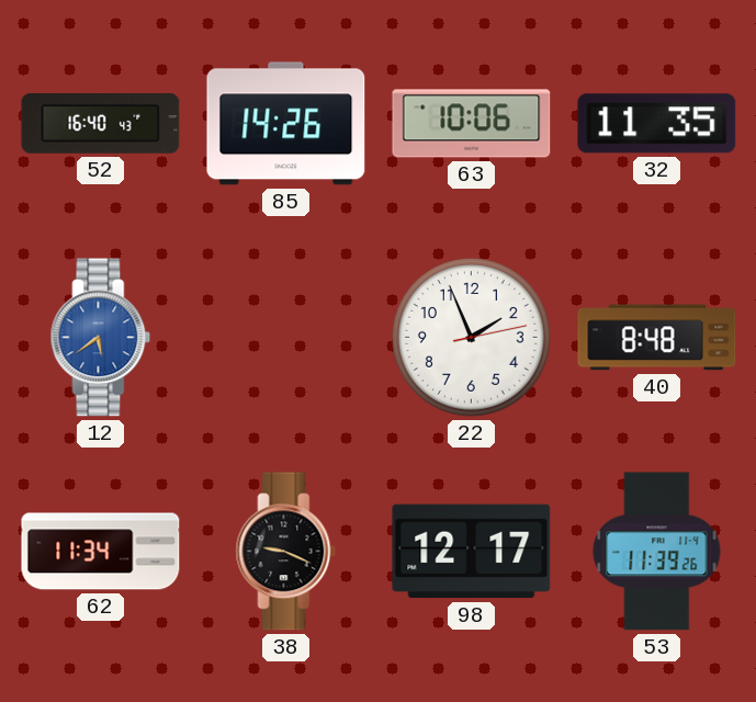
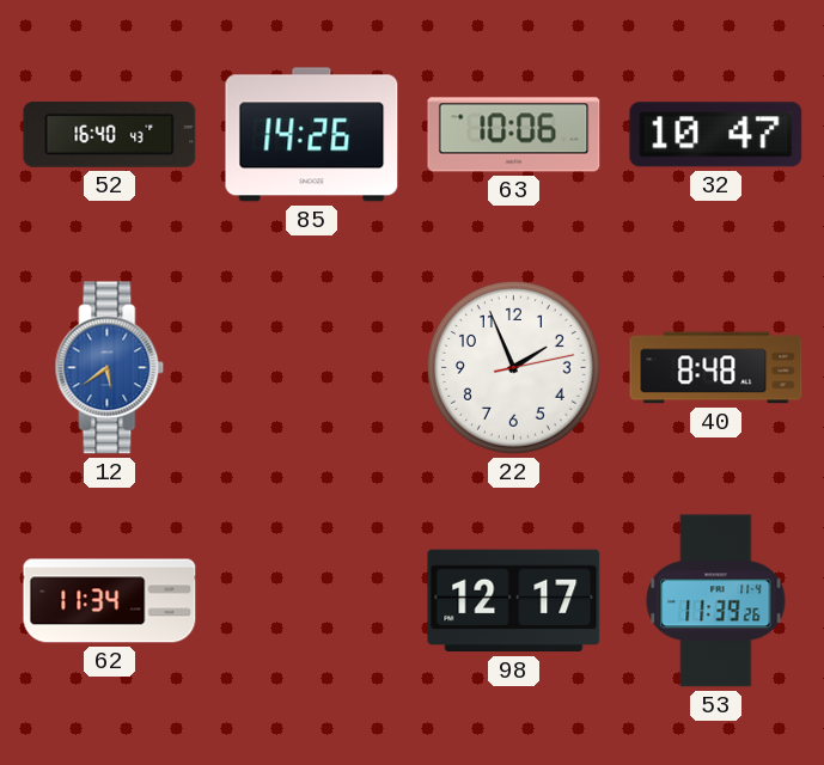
32: 11:35 -> 10:47 (716, 135)
38: 9:19 -> none (286, 552)
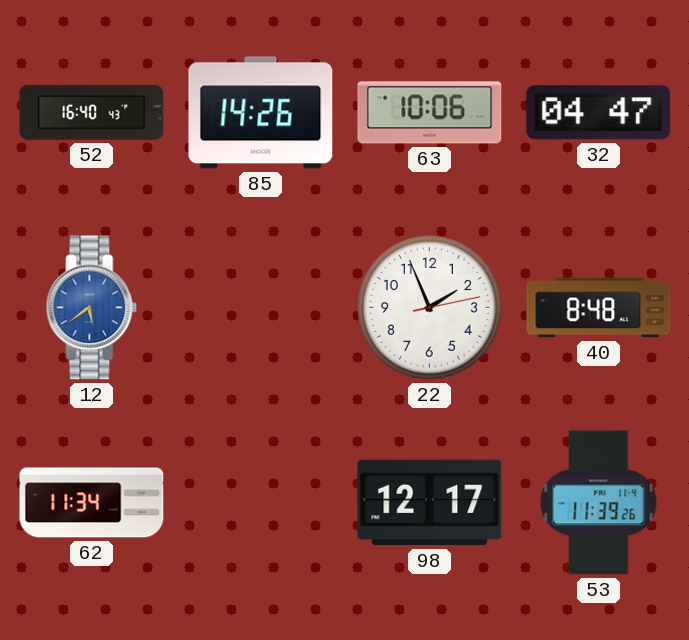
32: 10:47 -> 04:47 (599, 113)
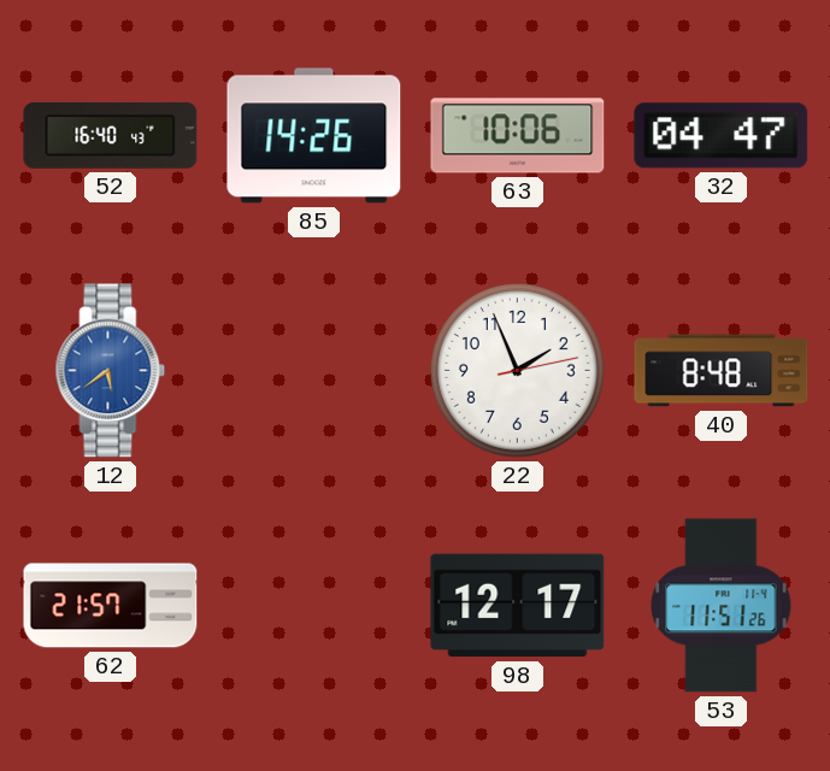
62: 11:34 -> 21:57 (111, 606)
53: 11:39 -> 11:51 (722, 606)
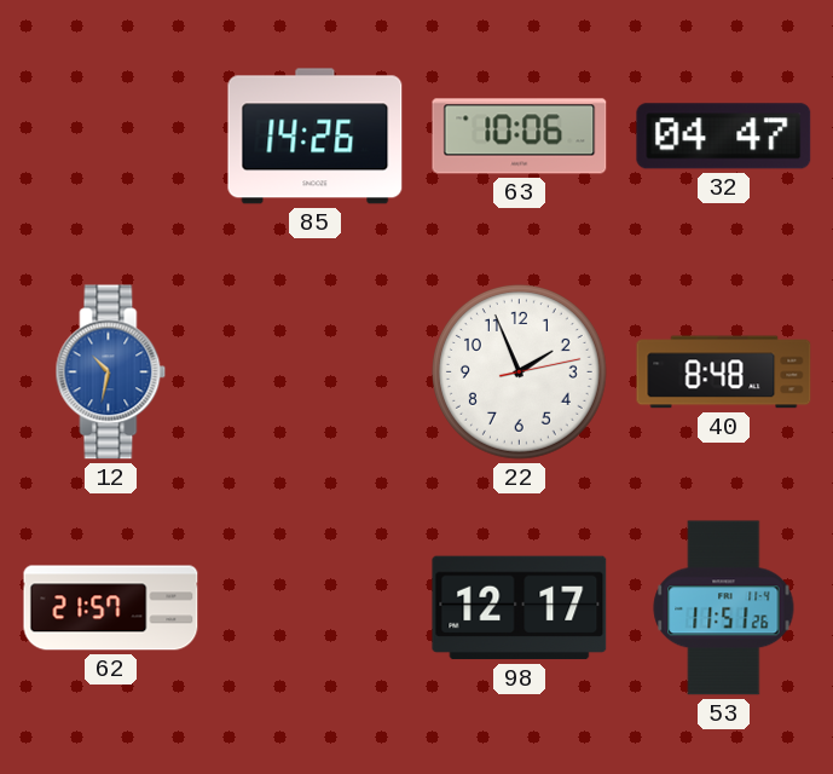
52: 16:40 -> none (111, 136)
12: 5:39 -> 10:32 (111, 372)
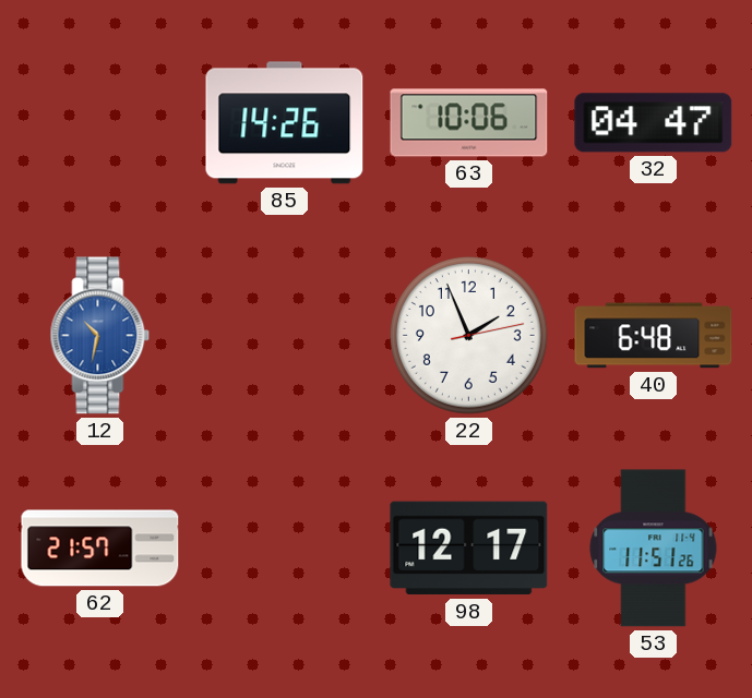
40: 8:48 -> 6:48 (654, 336)
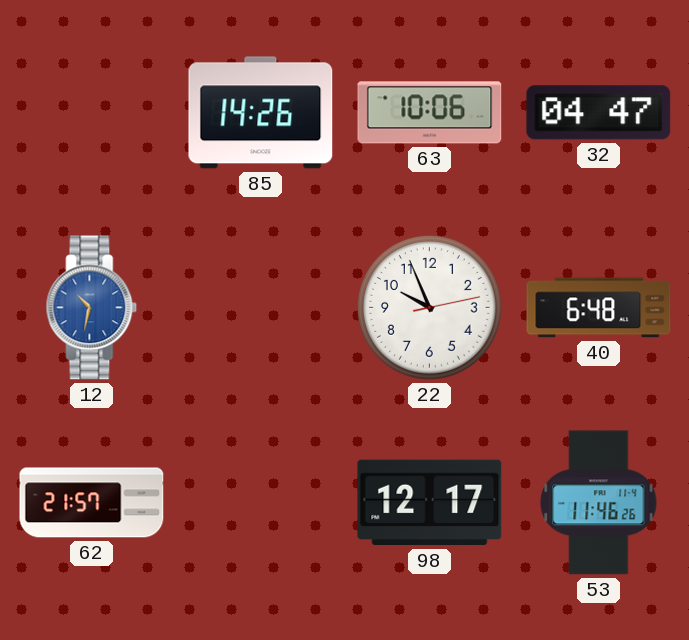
22: 1:56 -> 9:56 (430, 307)
53: 11:51 -> 11:46 (599, 503)
